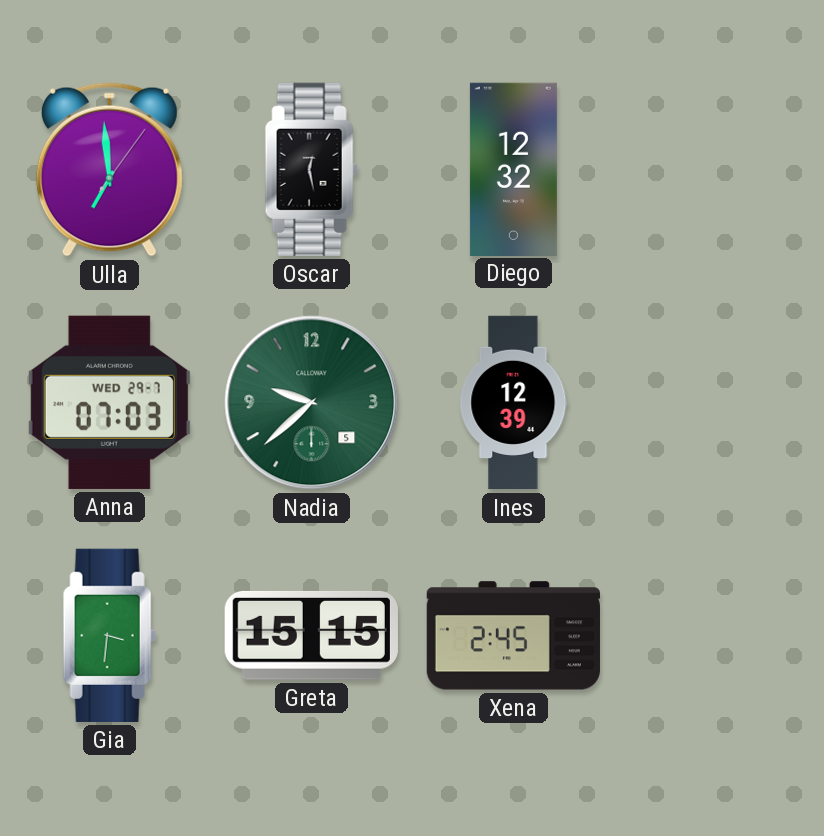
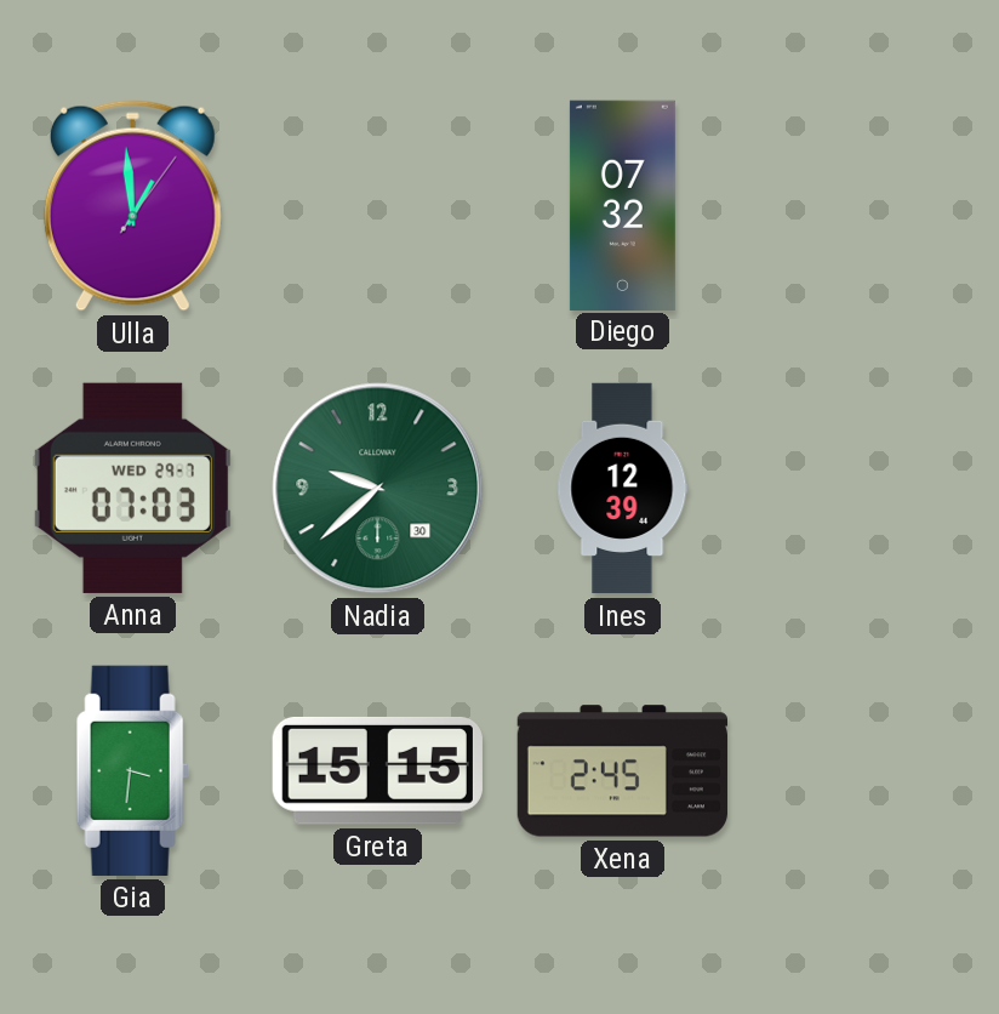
Ulla: 6:59 -> 12:59 (132, 206)
Oscar: 12:28 -> none (311, 169)
Diego: 12:32 -> 07:32 (622, 205)
Nadia date: 5 -> 30 (378, 489)
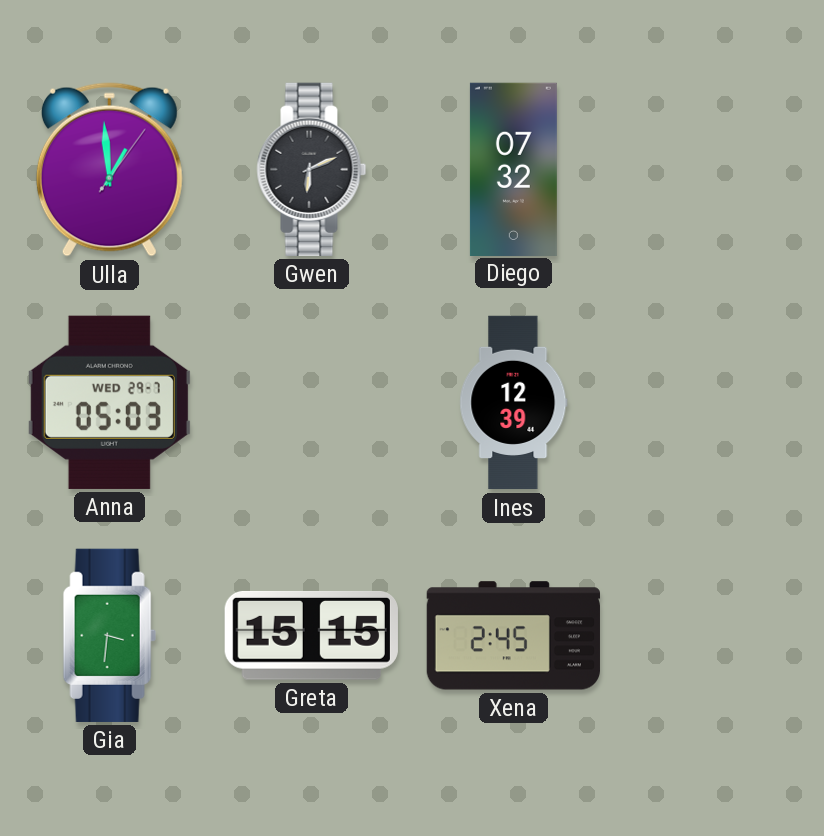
Gwen: none -> 6:11 (312, 169)
Anna: 07:03 -> 05:03 (109, 402)
Nadia: 9:38 -> none (378, 489)
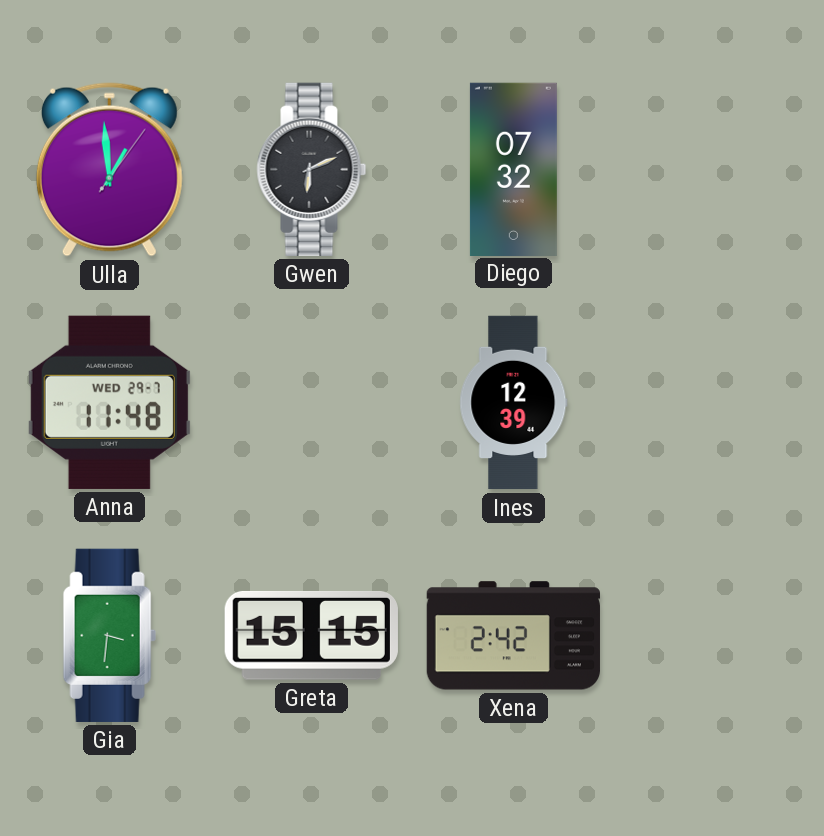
Anna: 05:03 -> 11:48 (109, 402)
Xena: 2:45 -> 2:42 (513, 636)
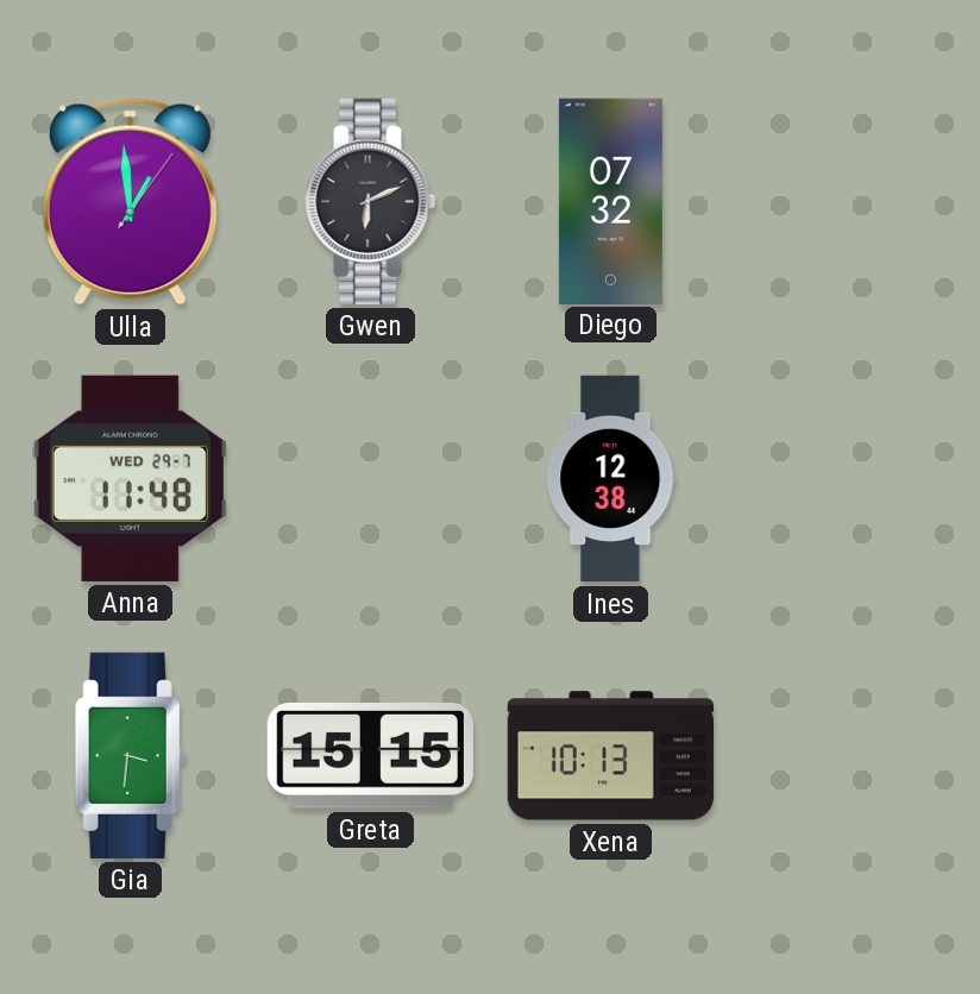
Ines: 12:39 -> 12:38 (611, 479)
Xena: 2:42 -> 10:13 (610, 756)
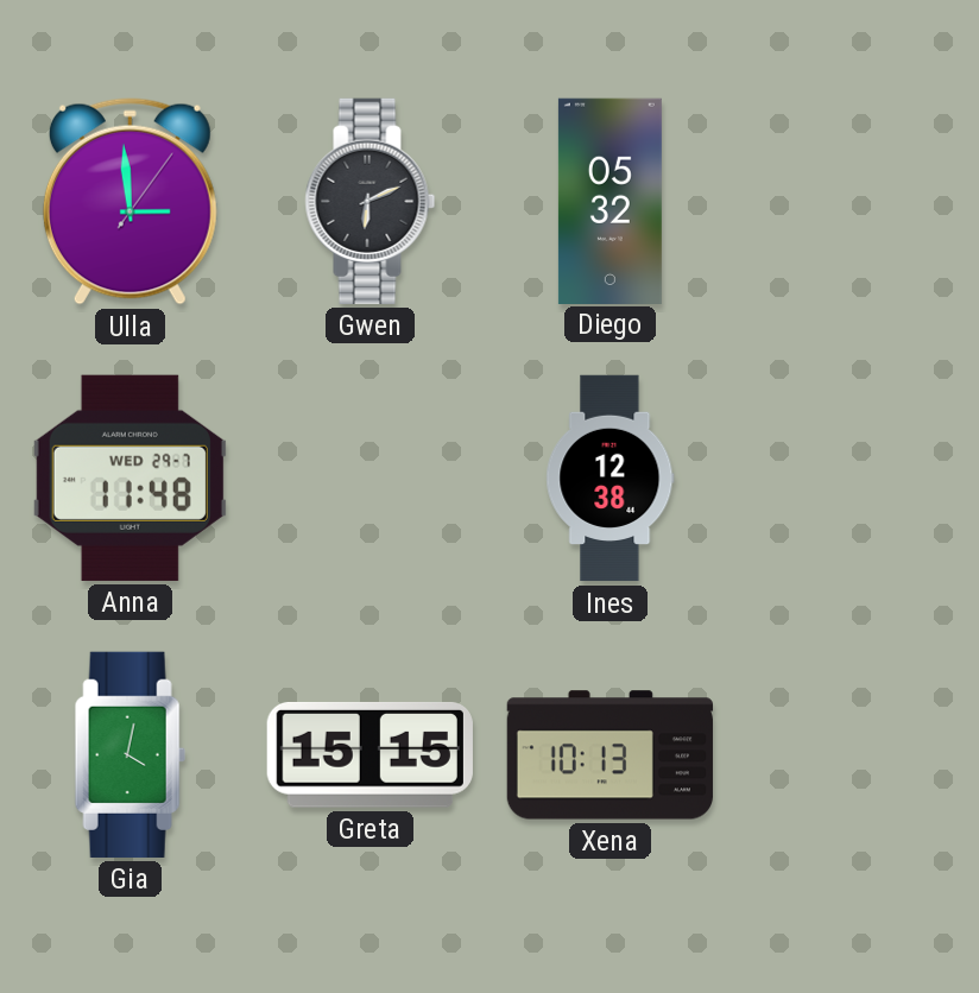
Ulla: 12:59 -> 2:59 (130, 202)
Diego: 07:32 -> 05:32 (609, 201)
Gia: 3:31 -> 4:02 (130, 754)
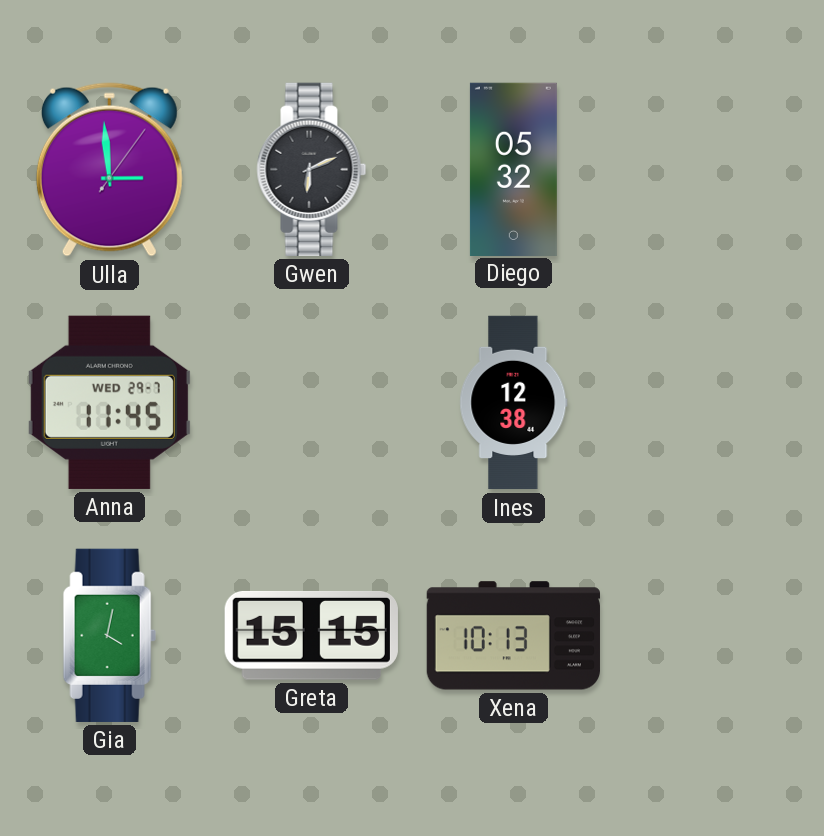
Anna: 11:48 -> 11:45 (109, 402)
